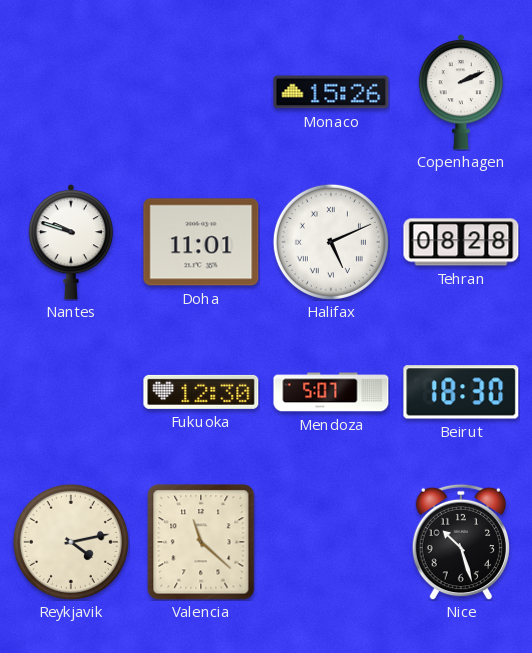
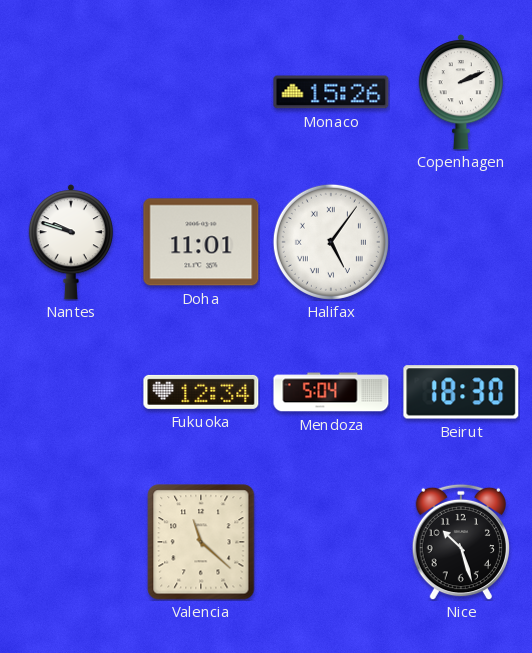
Halifax: 5:11 -> 5:06 (331, 242)
Tehran: 08:28 -> none (461, 242)
Fukuoka: 12:30 -> 12:34 (201, 392)
Mendoza: 5:07 -> 5:04 (331, 392)
Reykjavik: 4:13 -> none (71, 542)
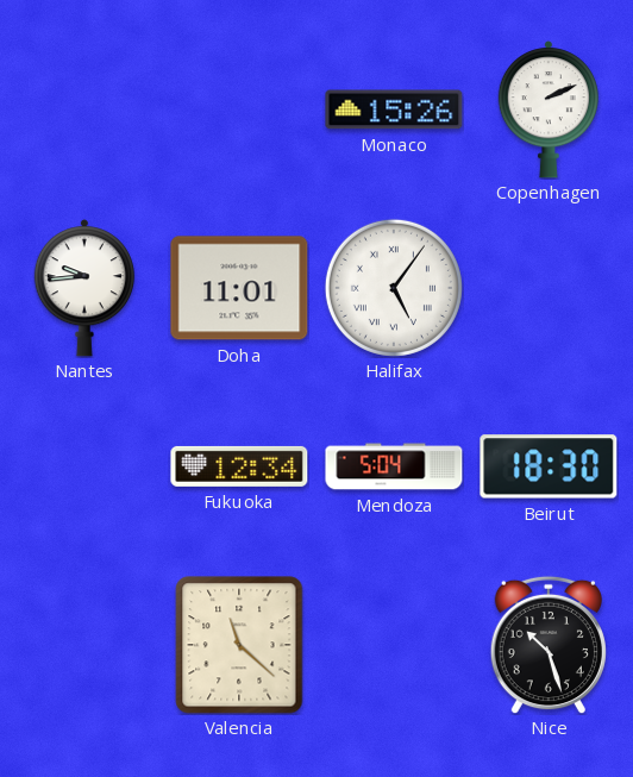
Nantes: 9:48 -> 9:44 (83, 288)
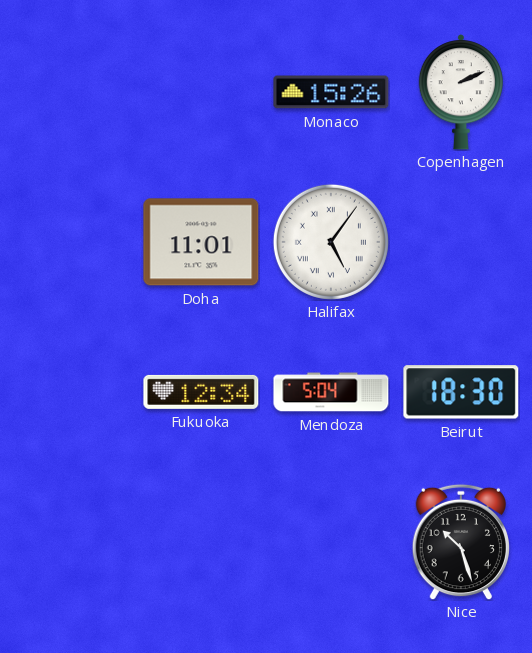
Nantes: 9:44 -> none (83, 288)
Valencia: 11:22 -> none (239, 645)
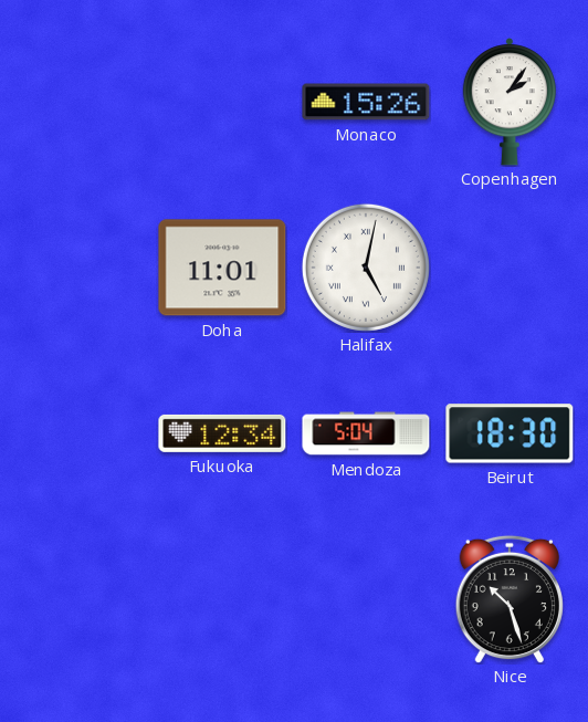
Copenhagen: 2:11 -> 2:06 (508, 102)
Halifax: 5:06 -> 5:02 (366, 268)
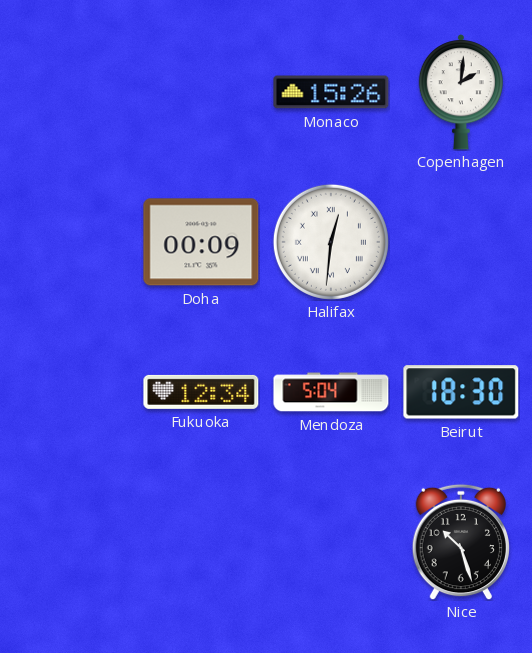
Copenhagen: 2:06 -> 2:01 (460, 92)
Doha: 11:01 -> 00:09 (201, 242)
Halifax: 5:02 -> 12:31 (331, 242)
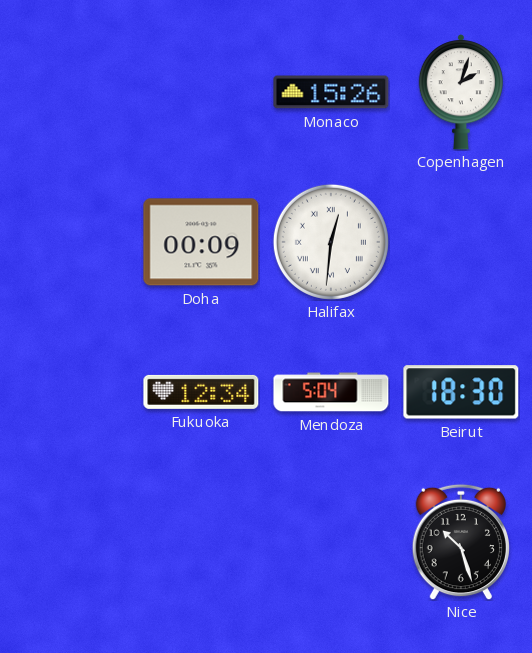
Copenhagen: 2:01 -> 2:03 (460, 92)
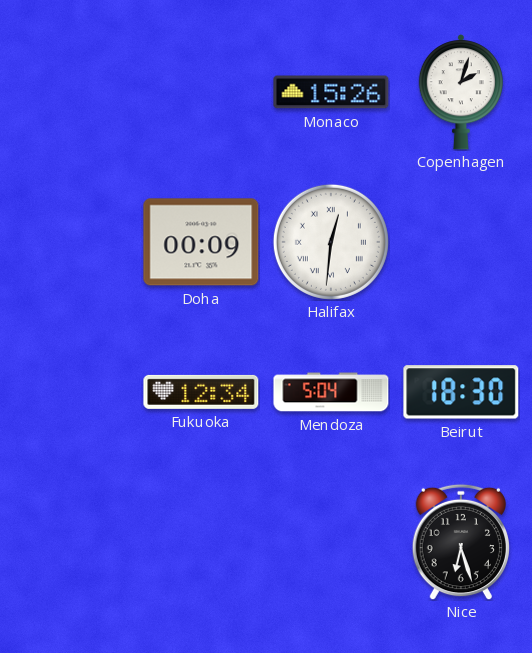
Nice: 10:27 -> 6:27 (461, 542)
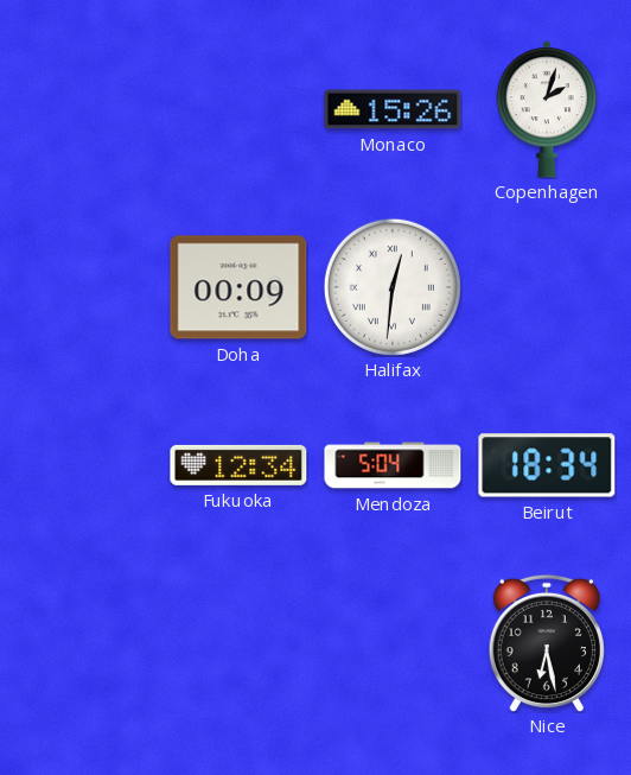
Beirut: 18:30 -> 18:34 (547, 465)
Nice: 6:27 -> 6:28 (547, 643)
